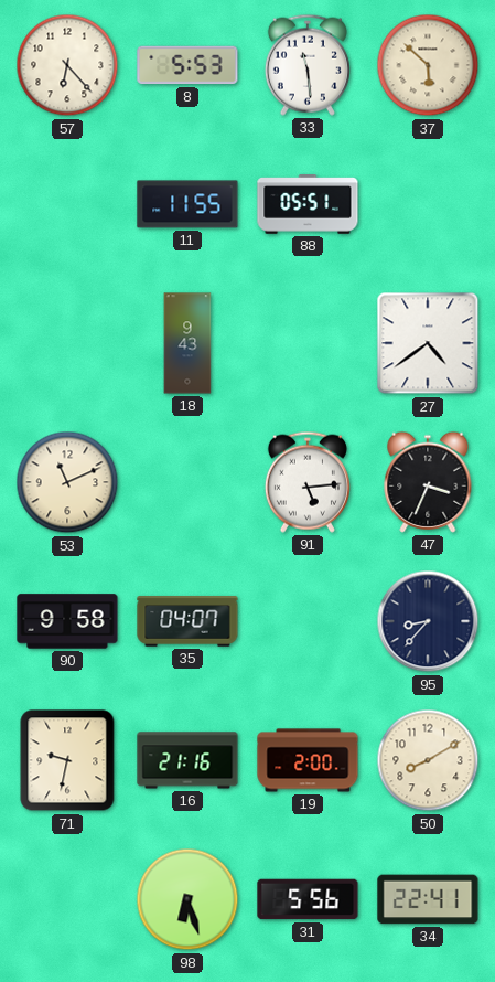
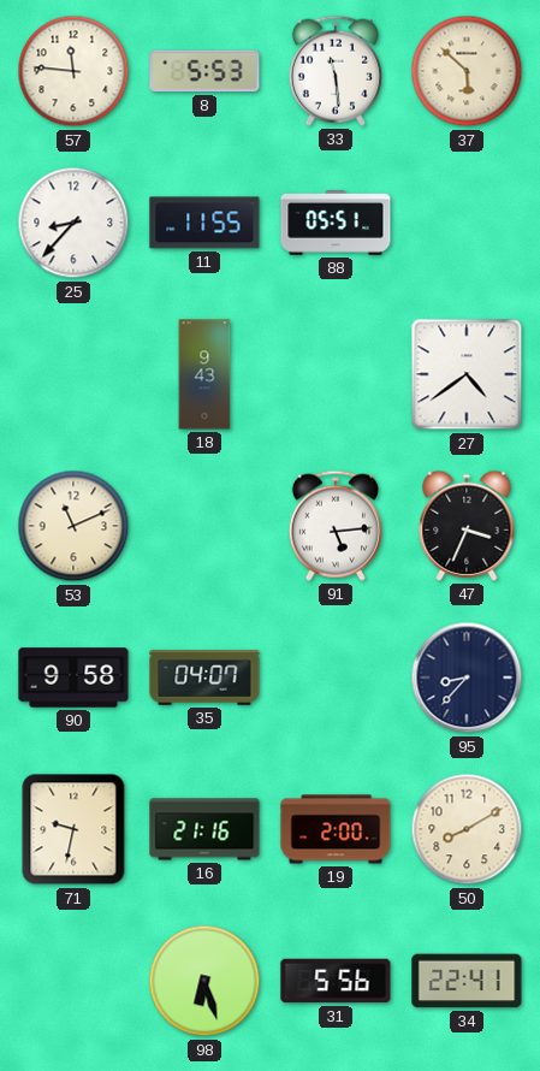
57: 6:23 -> 11:46 (73, 71)
25: none -> 8:37 (73, 223)
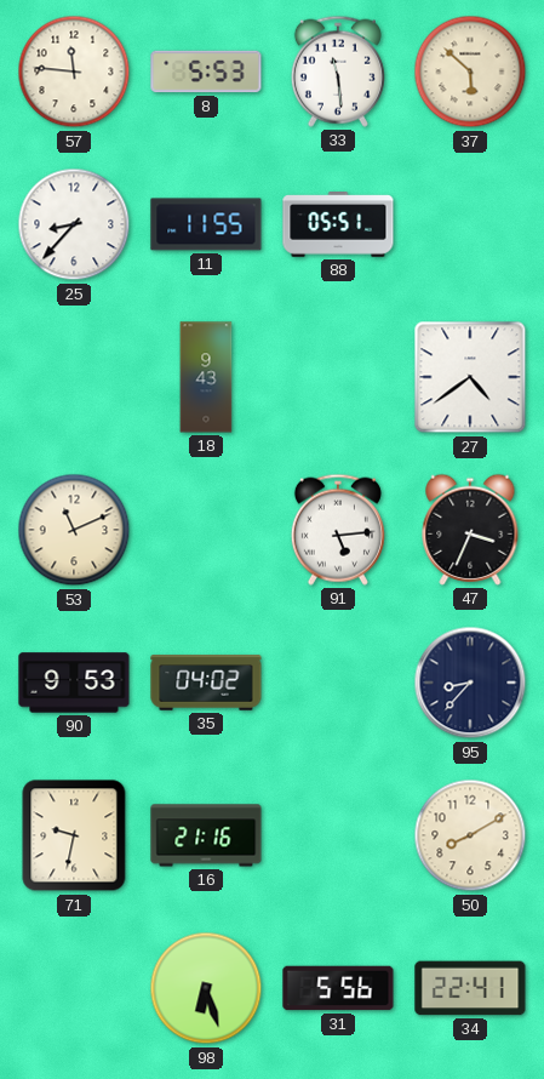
90: 9:58 -> 9:53 (74, 683)
35: 04:07 -> 04:02 (206, 683)
19: 2:00 -> none (336, 829)
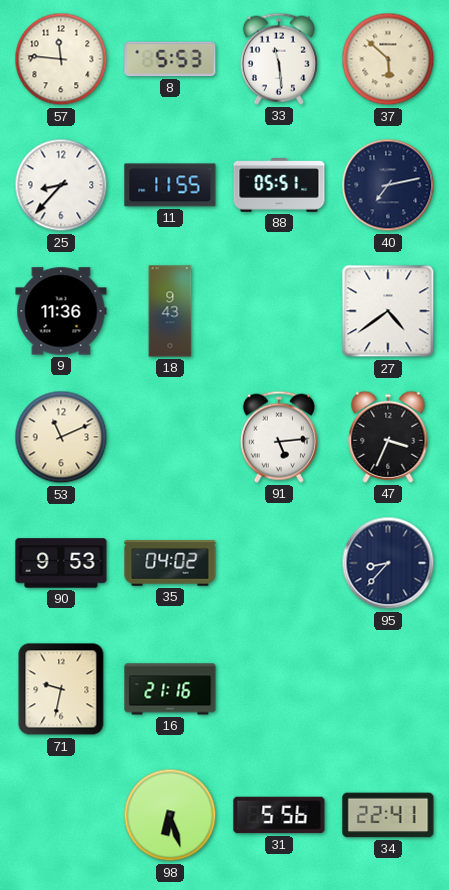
40: none -> 7:13 (388, 185)
9: none -> 11:36 (61, 311)
50: 8:10 -> none (470, 835)
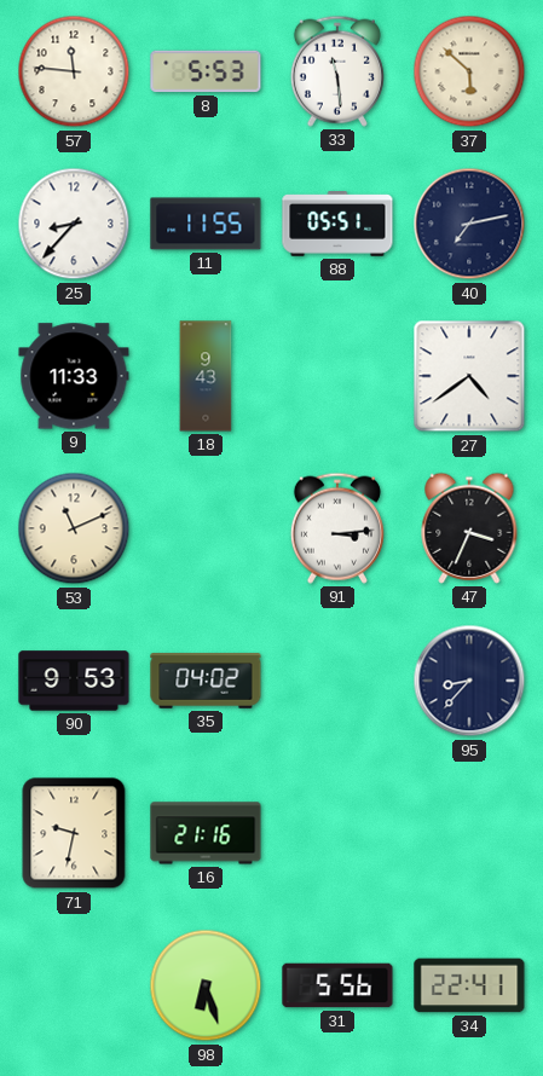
9: 11:36 -> 11:33 (74, 376)
91: 5:14 -> 3:14 (337, 528)
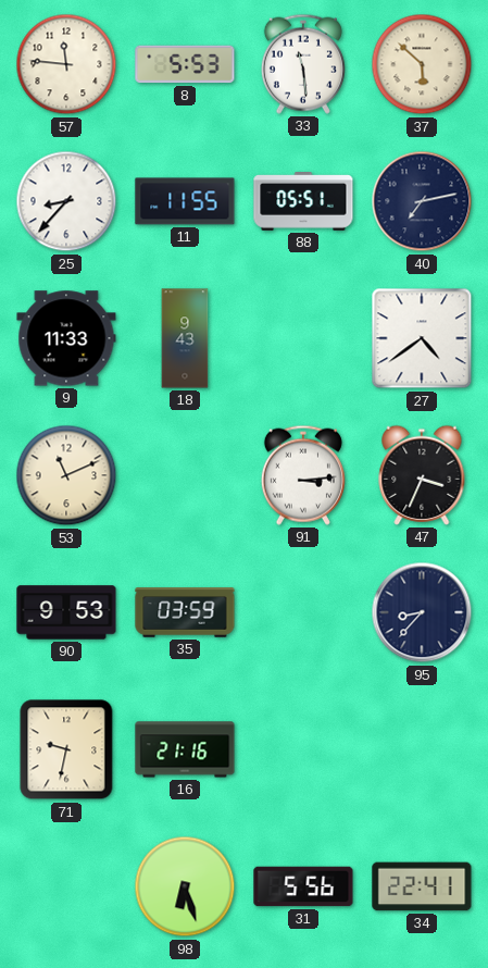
35: 04:02 -> 03:59 (185, 612)
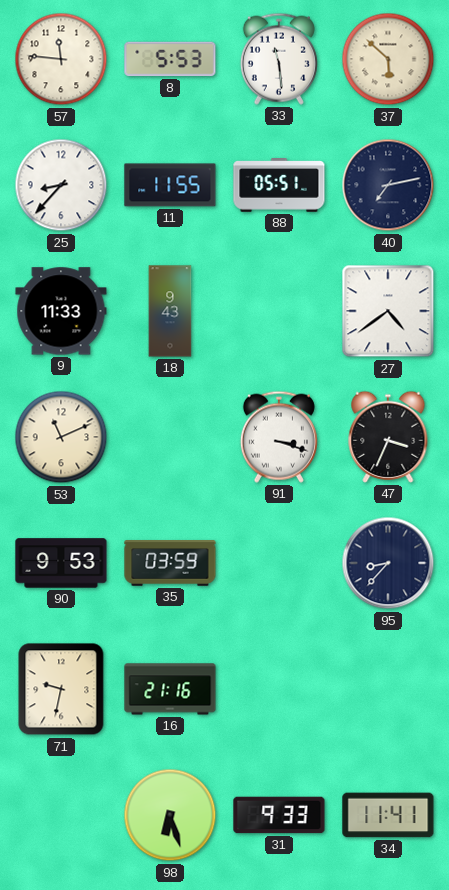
91: 3:14 -> 3:18 (279, 437)
31: 5:56 -> 9:33 (279, 815)
34: 22:41 -> 11:41 (388, 815)
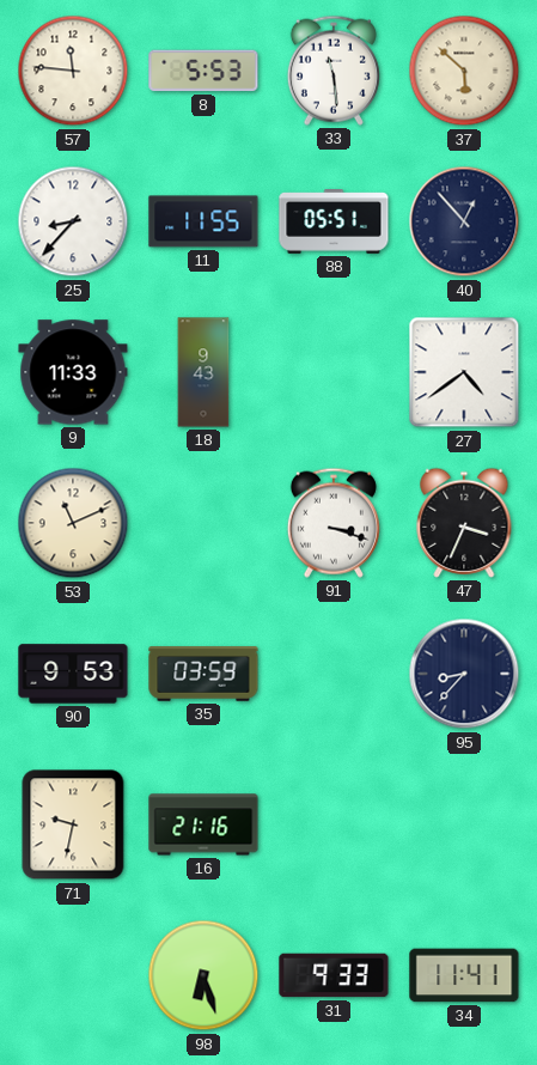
40: 7:13 -> 12:53 (464, 221)
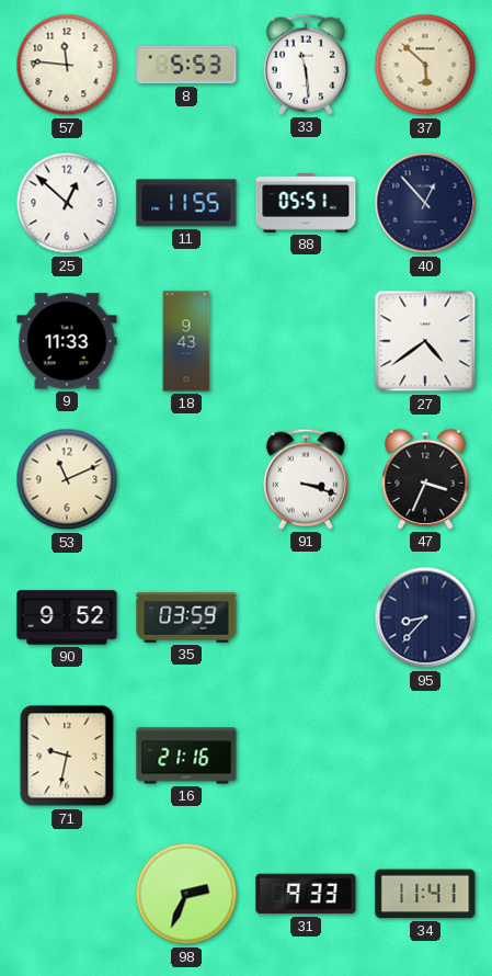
25: 8:37 -> 12:52 (67, 203)
90: 9:53 -> 9:52 (67, 617)
98: 6:27 -> 2:34 (186, 894)
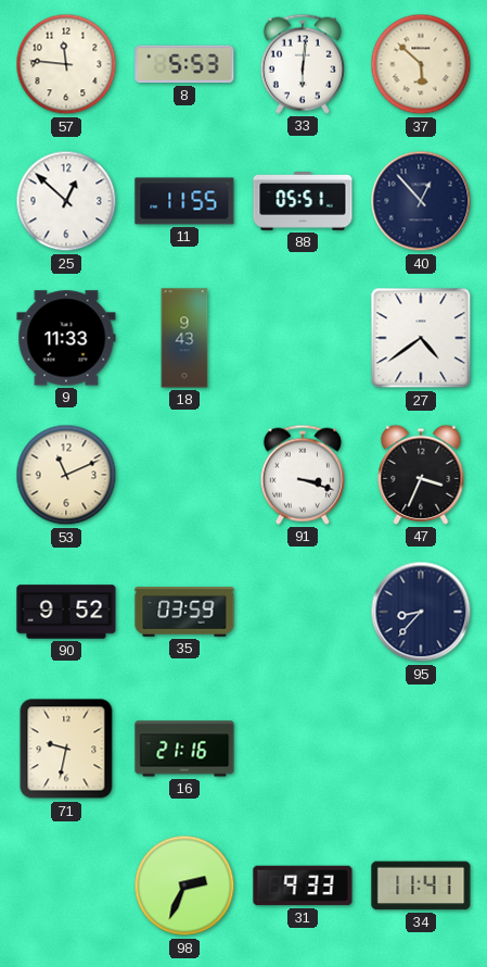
33: 11:29 -> 6:01 (303, 64)
